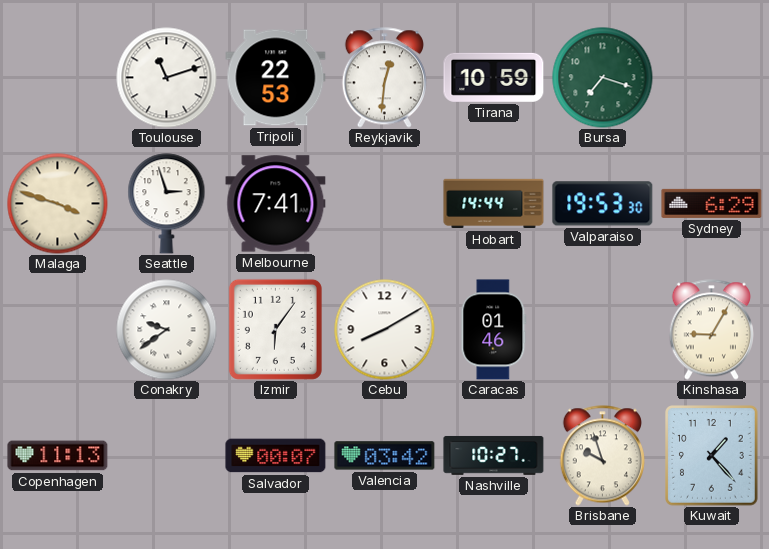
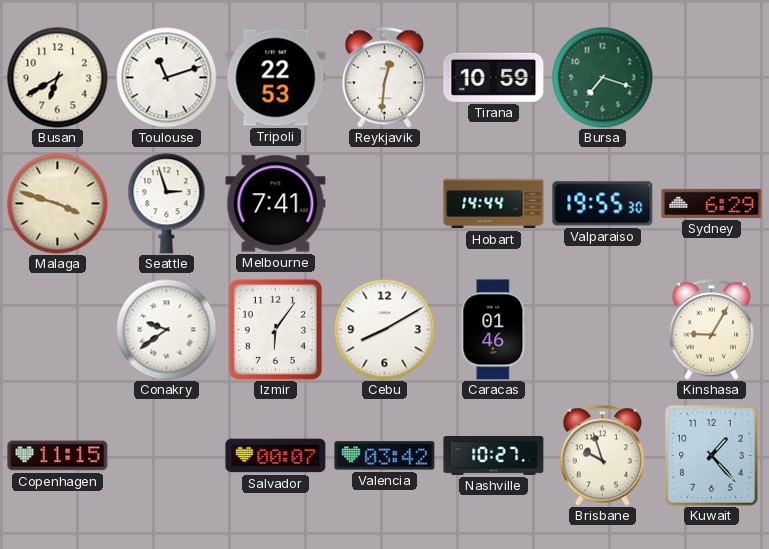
Busan: none -> 6:40 (58, 78)
Valparaiso: 19:53 -> 19:55 (603, 204)
Copenhagen: 11:13 -> 11:15 (58, 456)
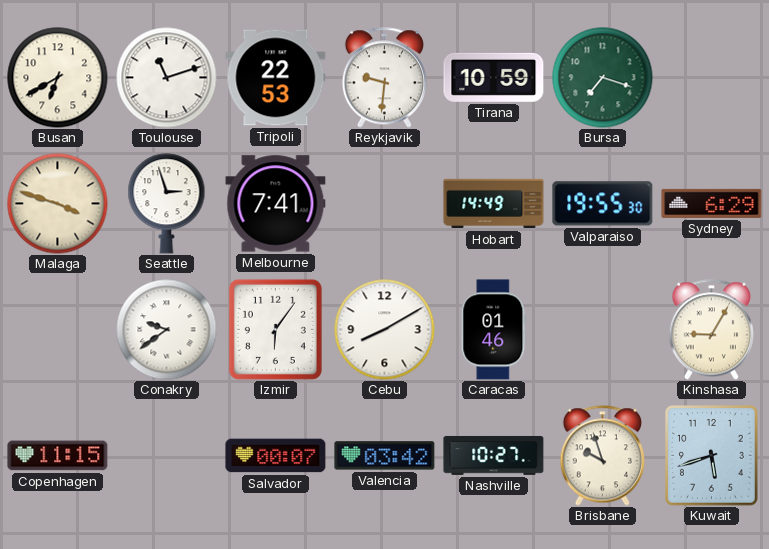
Reykjavik: 12:31 -> 9:31 (384, 78)
Hobart: 14:44 -> 14:49 (494, 204)
Kuwait: 1:23 -> 5:42 (712, 456)
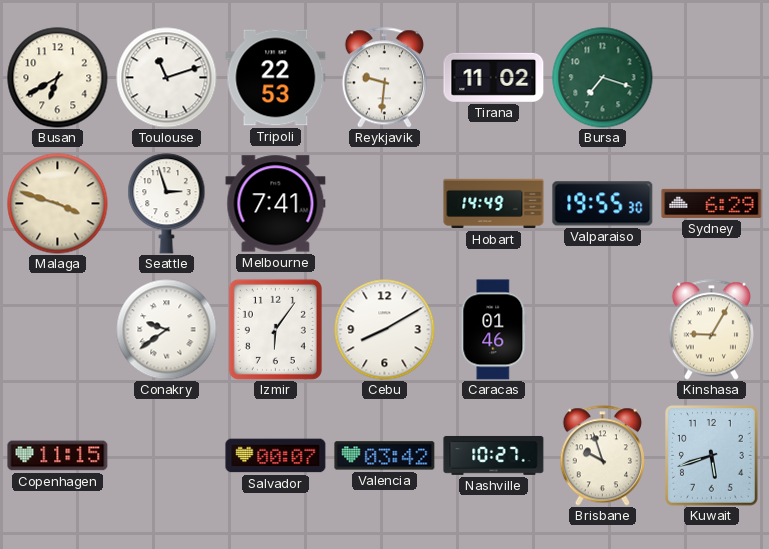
Tirana: 10:59 -> 11:02 (494, 77)
